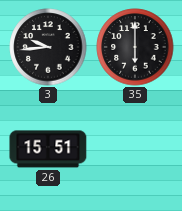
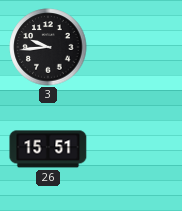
35: 6:00 -> none (135, 47)
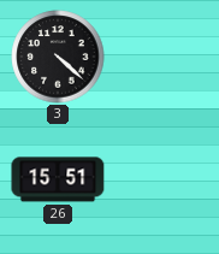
3: 9:44 -> 4:22 (58, 57)
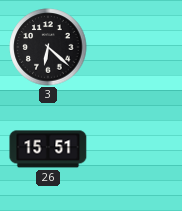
3: 4:22 -> 6:22 (48, 47)
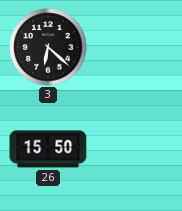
26: 15:51 -> 15:50 (48, 149)
